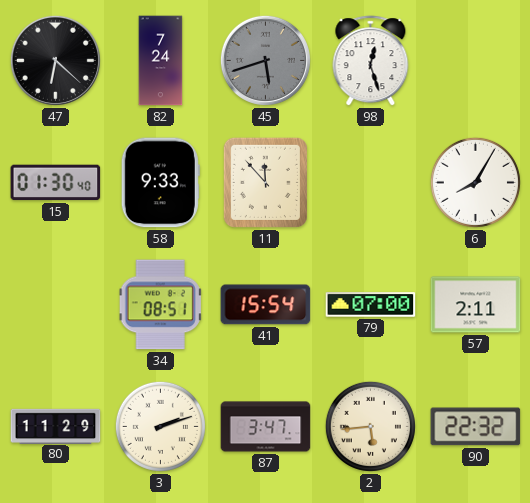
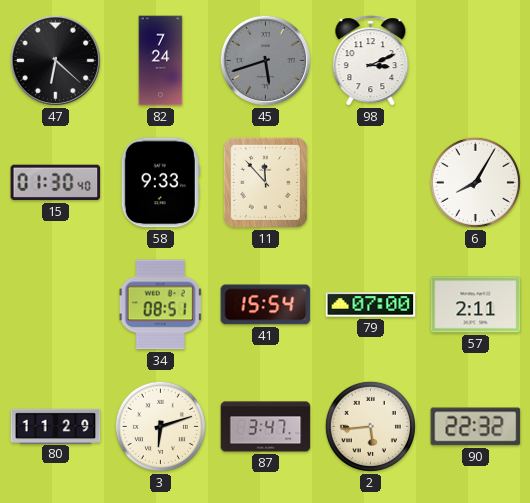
98: 12:27 -> 3:11 (371, 61)
3: 2:12 -> 6:12 (160, 426)
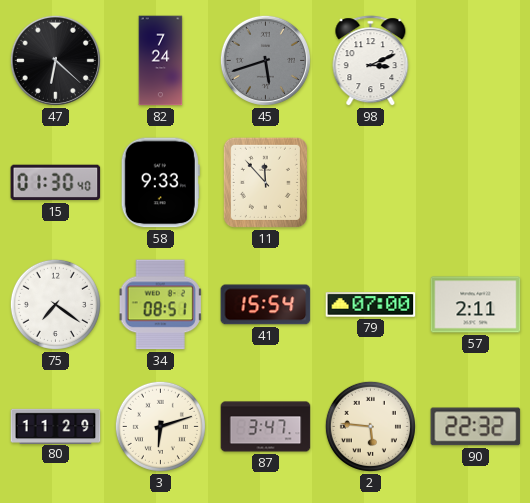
6: 8:05 -> none (475, 182)
75: none -> 7:21 (55, 304)
2: 5:44 -> 5:46 (370, 426)
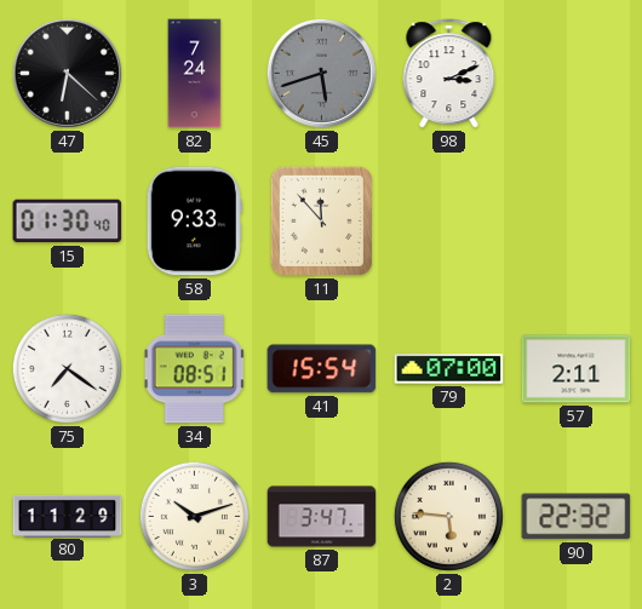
3: 6:12 -> 10:12 (194, 516)
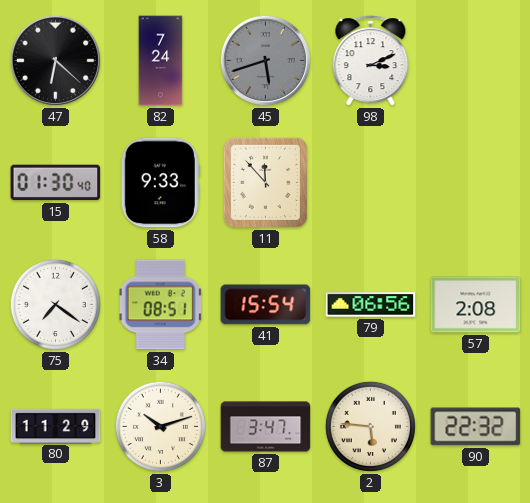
79: 07:00 -> 06:56 (371, 305)
57: 2:11 -> 2:08 (476, 305)
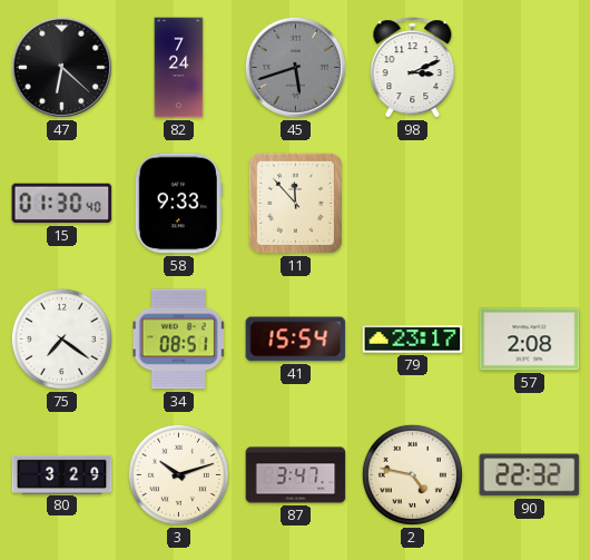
79: 06:56 -> 23:17 (413, 340)
80: 11:29 -> 3:29 (62, 474)
2: 5:46 -> 4:47 (412, 474)
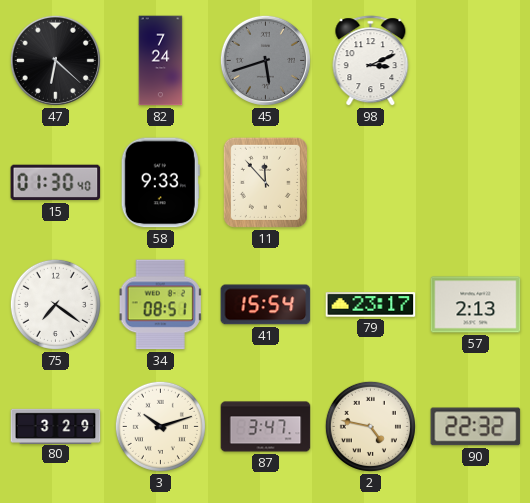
57: 2:08 -> 2:13 (476, 305)
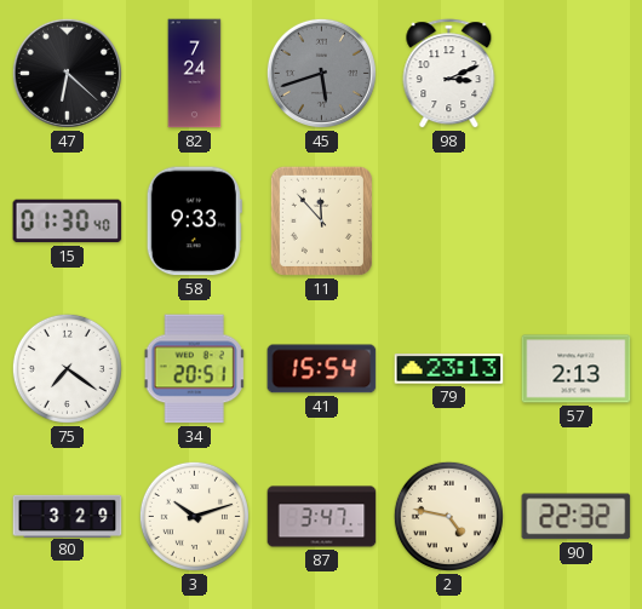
34: 08:51 -> 20:51 (194, 369)
79: 23:17 -> 23:13 (449, 369)
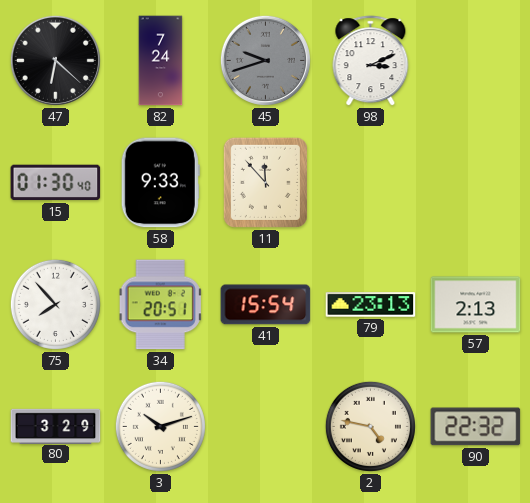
45: 5:42 -> 9:42 (265, 60)
75: 7:21 -> 7:53 (55, 304)
87: 3:47 -> none (322, 517)
